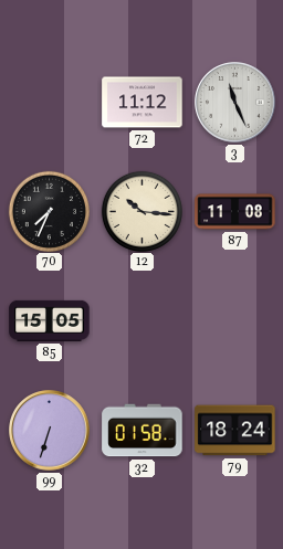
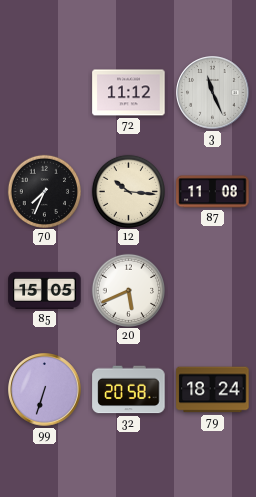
20: none -> 5:41 (128, 290)
32: 01:58 -> 20:58 (129, 390)
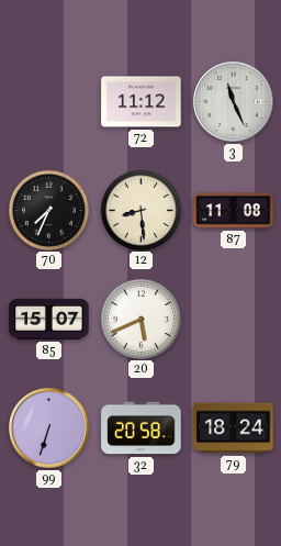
12: 10:16 -> 8:29 (140, 210)
85: 15:05 -> 15:07 (49, 319)
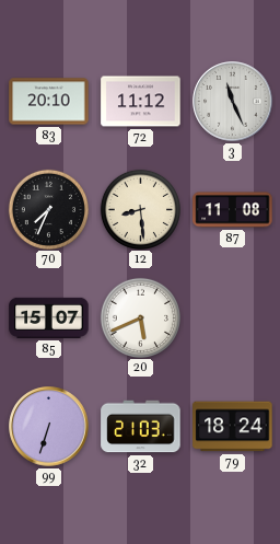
83: none -> 20:10 (49, 102)
32: 20:58 -> 21:03 (141, 427)
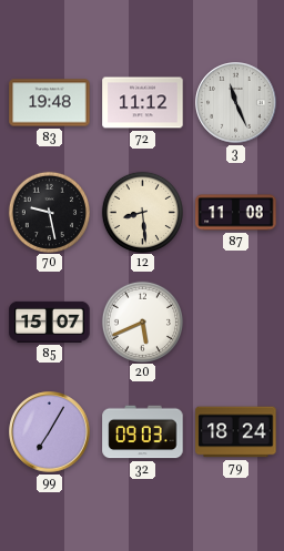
83: 20:10 -> 19:48 (50, 103)
70: 7:34 -> 9:28 (49, 212)
99: 6:33 -> 7:05 (50, 432)
32: 21:03 -> 09:03 (143, 432)
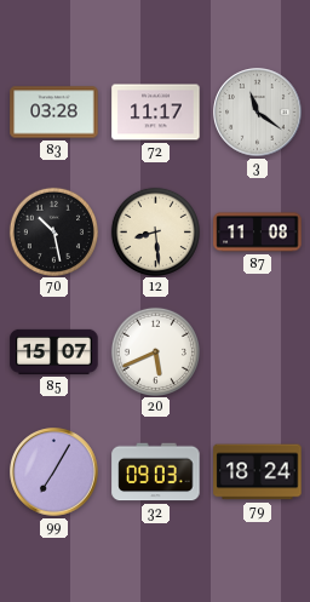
83: 19:48 -> 03:28 (54, 113)
72: 11:12 -> 11:17 (156, 113)
3: 11:26 -> 11:21 (258, 113)
70: 9:28 -> 10:28 (53, 231)
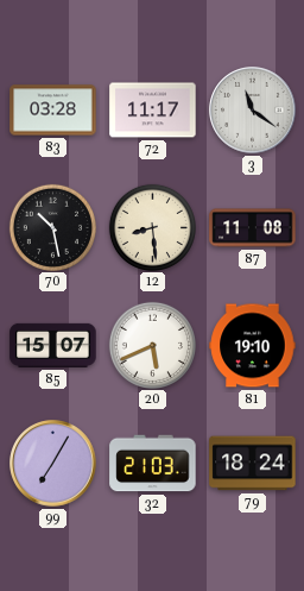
81: none -> 19:10 (253, 346)
32: 09:03 -> 21:03 (153, 464)
